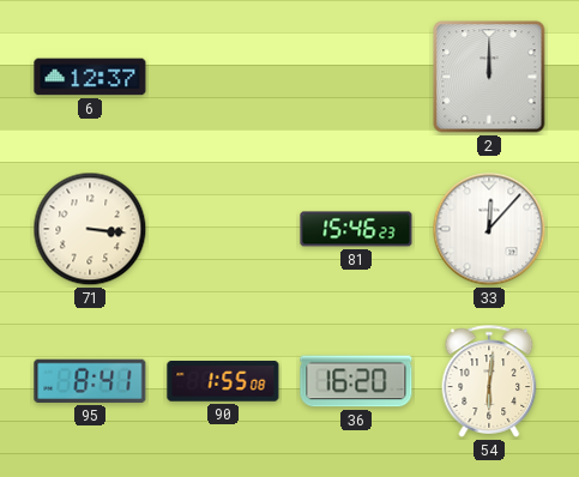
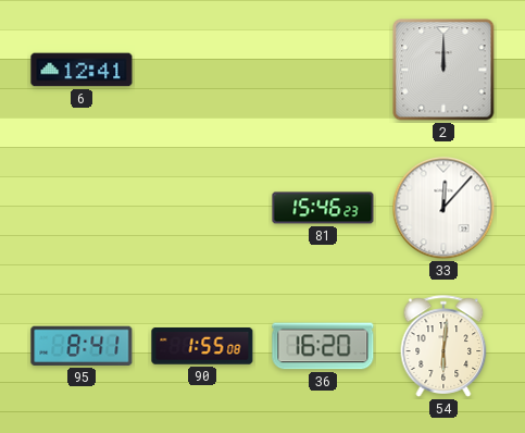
6: 12:37 -> 12:41 (82, 70)
71: 3:16 -> none (90, 229)
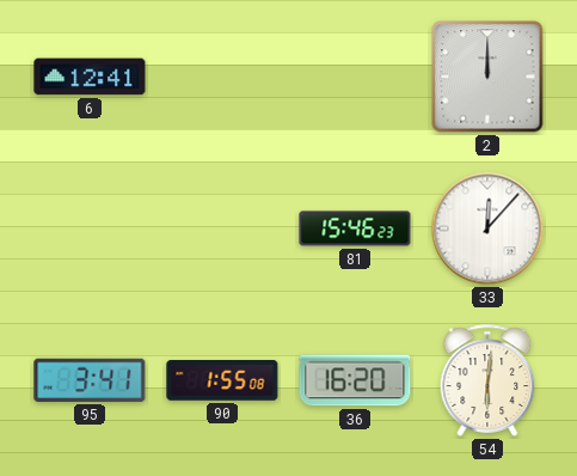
95: 8:41 -> 3:41 (90, 380)
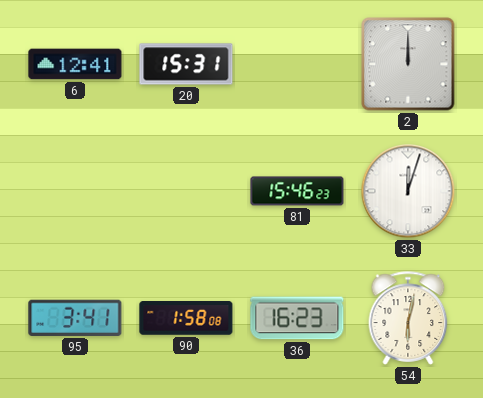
20: none -> 15:31 (186, 64)
33: 12:07 -> 12:03 (408, 191)
90: 1:55 -> 1:58 (186, 318)
36: 16:20 -> 16:23 (297, 318)
54: 6:01 -> 6:02 (408, 318)
